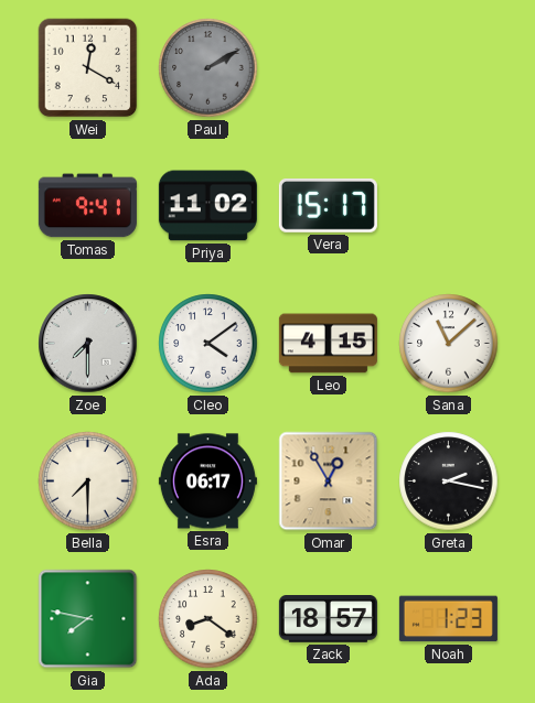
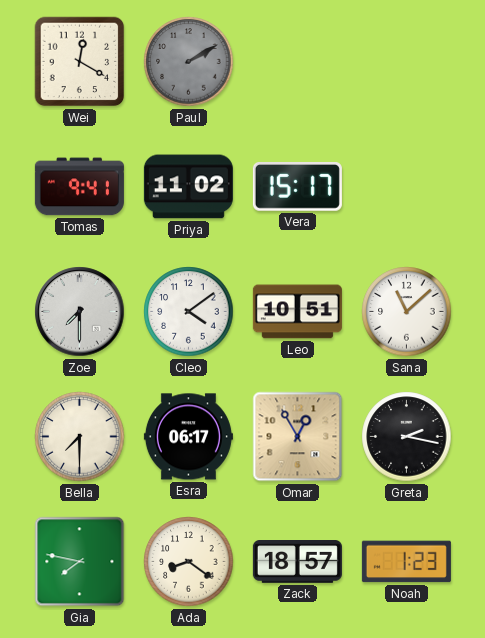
Leo: 4:15 -> 10:51 (297, 312)
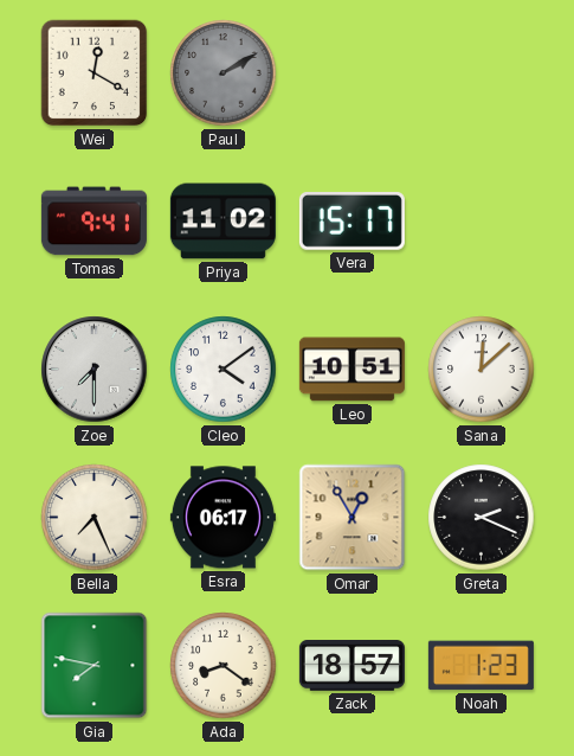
Sana: 11:08 -> 12:08 (482, 370)
Bella: 7:30 -> 7:26 (95, 518)
Greta: 2:17 -> 2:19 (482, 518)
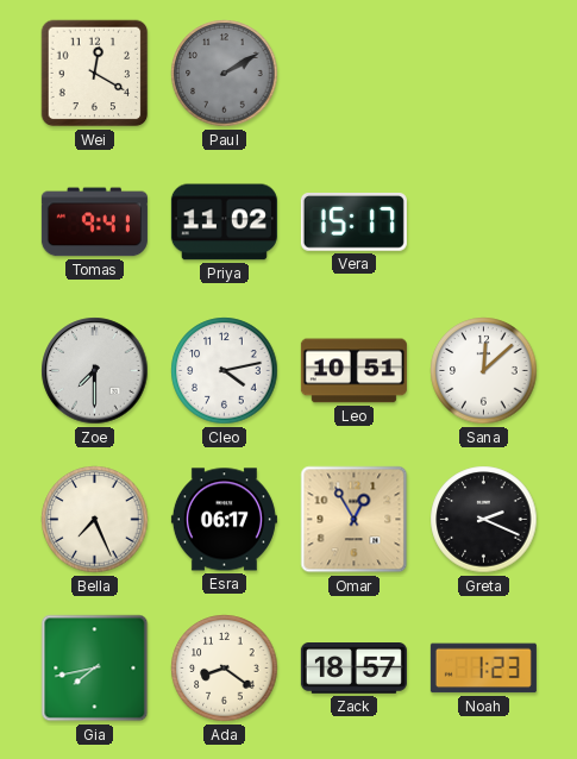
Cleo: 4:09 -> 4:13 (225, 371)
Gia: 7:47 -> 7:43 (95, 669)
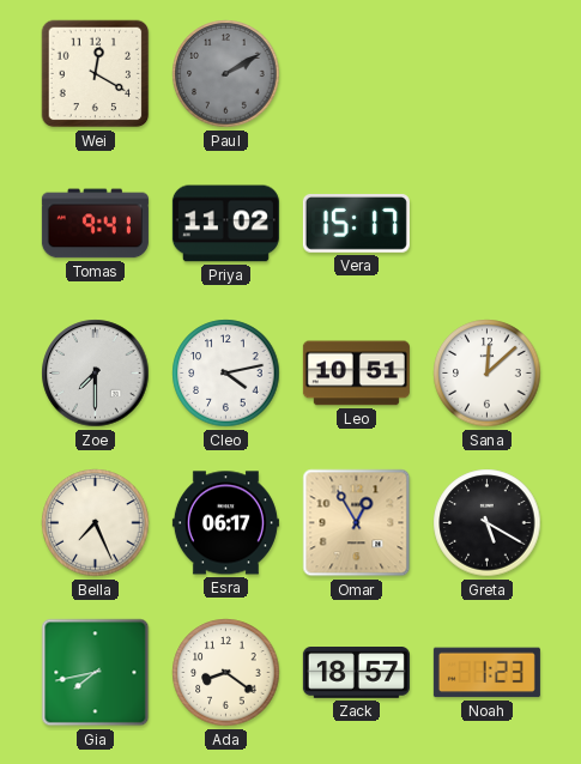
Greta: 2:19 -> 5:20 (488, 523)
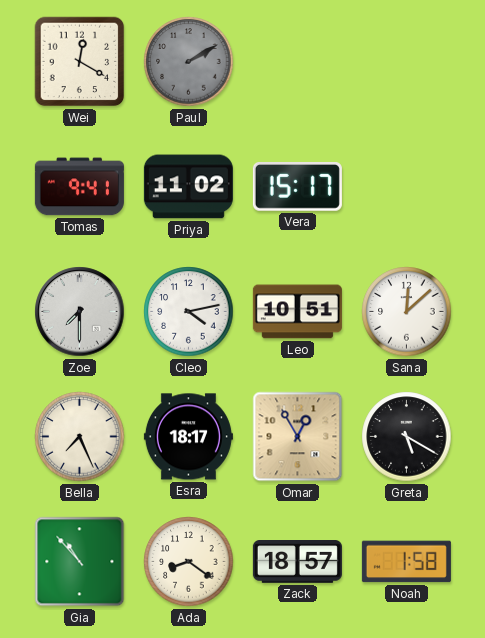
Esra: 06:17 -> 18:17 (188, 437)
Gia: 7:43 -> 10:53 (80, 562)
Noah: 1:23 -> 1:58 (406, 562)
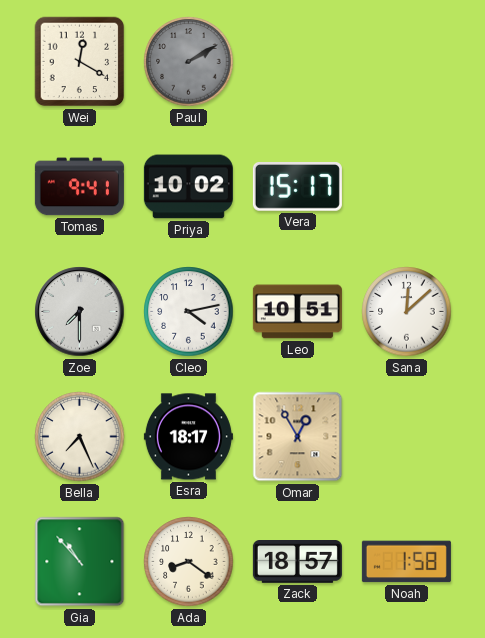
Priya: 11:02 -> 10:02 (188, 187)
Greta: 5:20 -> none (407, 437)
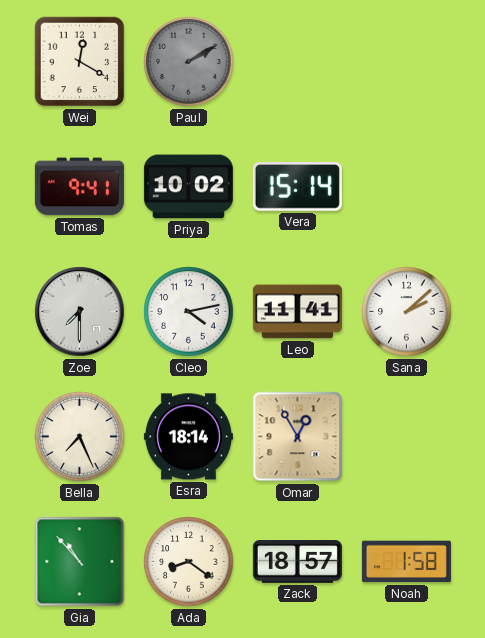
Vera: 15:17 -> 15:14 (297, 187)
Leo: 10:51 -> 11:41 (297, 312)
Sana: 12:08 -> 2:08 (407, 312)
Esra: 18:17 -> 18:14 (188, 437)
